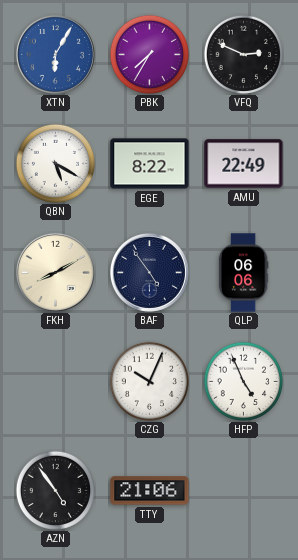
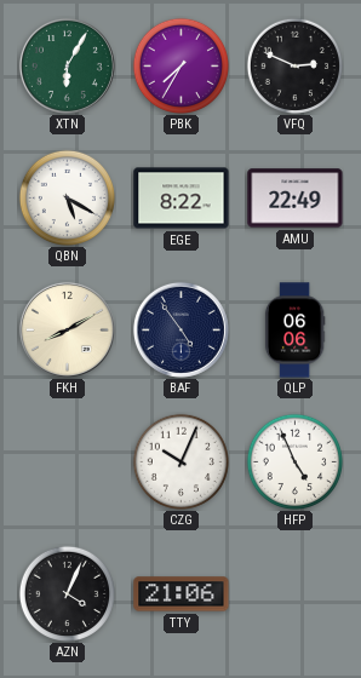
XTN dial: blue -> green (67, 65)
AZN: 4:54 -> 4:04 (67, 593)
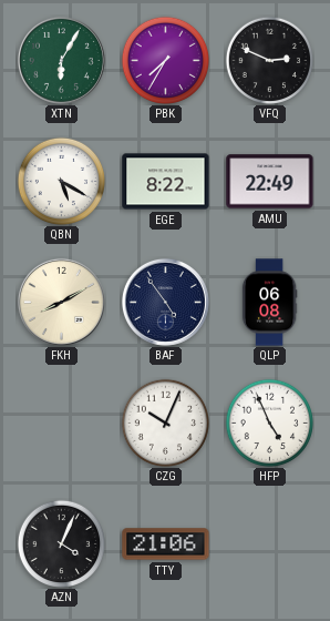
QLP: 06:06 -> 06:08 (269, 303)
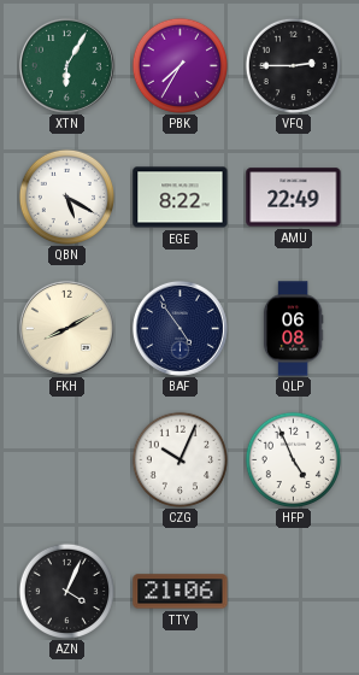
VFQ: 2:49 -> 2:45 (293, 65)
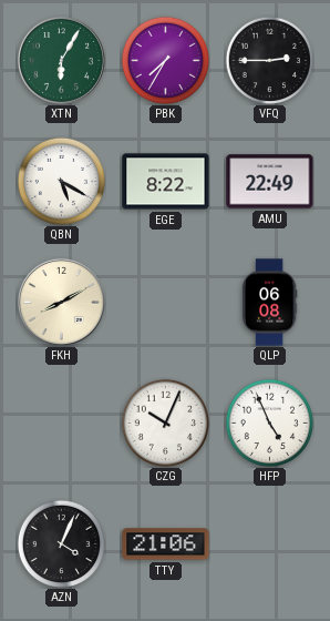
BAF: 4:54 -> none (179, 328)
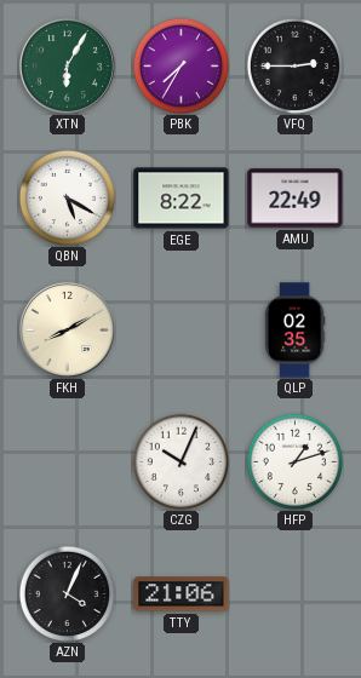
QLP: 06:08 -> 02:35 (294, 331)
HFP: 4:56 -> 1:12 (294, 461)
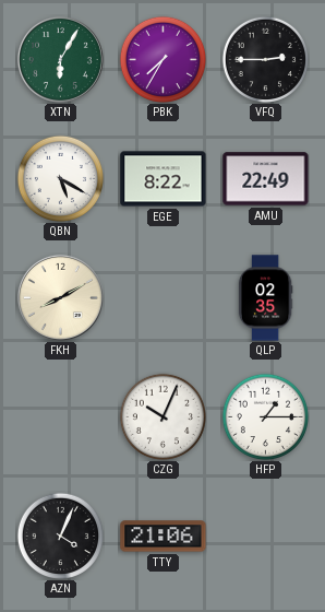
HFP: 1:12 -> 1:15 (265, 416)
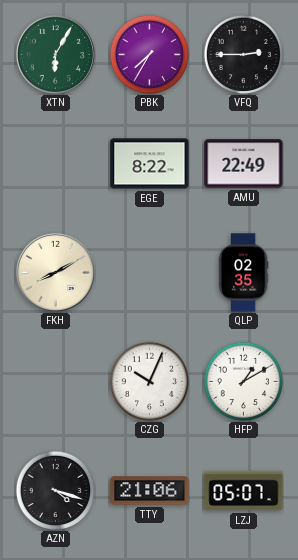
QBN: 5:20 -> none (60, 178)
HFP: 1:15 -> 1:10 (243, 381)
AZN: 4:04 -> 4:18 (55, 490)
LZJ: none -> 05:07 (244, 491)
